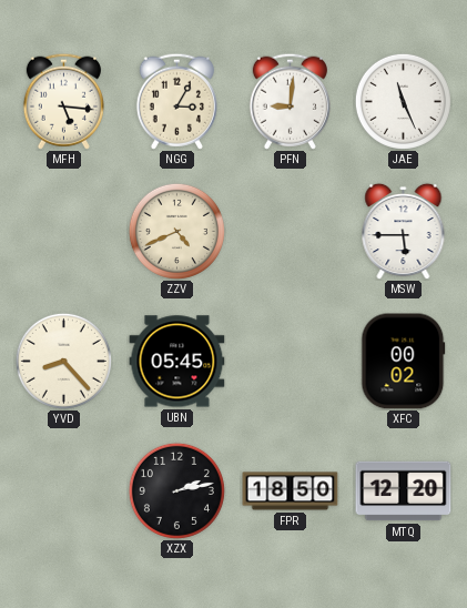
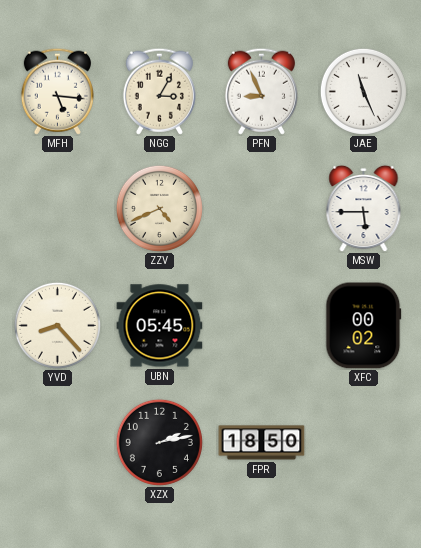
PFN: 9:01 -> 8:56 (261, 91)
MTQ: 12:20 -> none (404, 492)
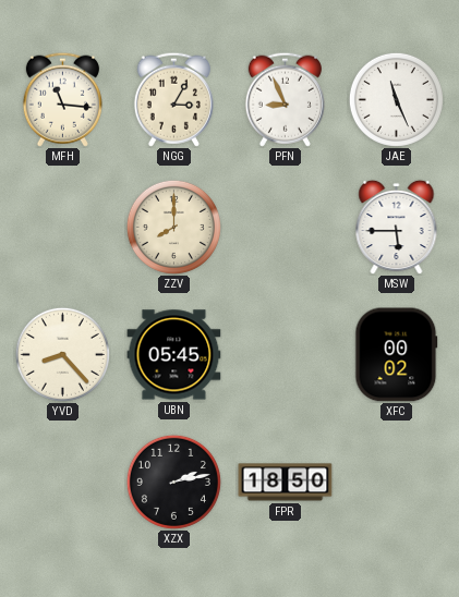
MFH: 5:16 -> 11:16 (62, 99)
ZZV: 4:41 -> 8:00 (173, 227)
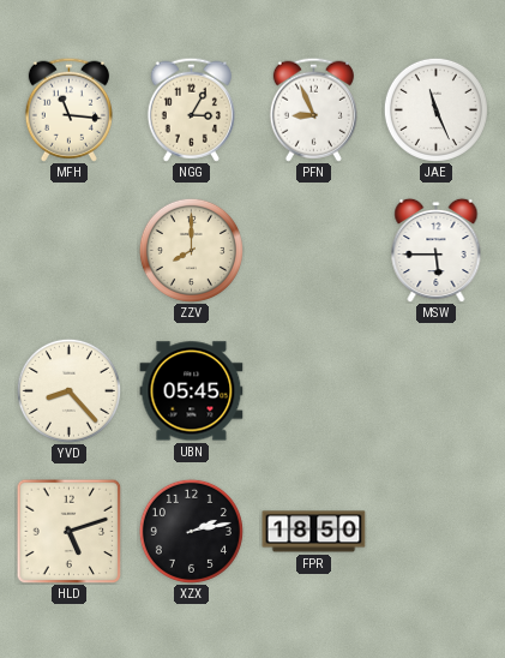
XFC: 00:02 -> none (397, 355)
HLD: none -> 5:12 (68, 531)
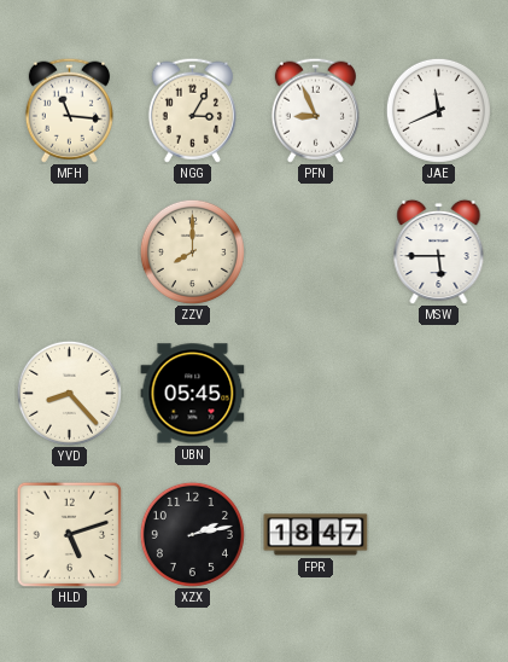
JAE: 11:26 -> 11:41 (438, 110)
FPR: 18:50 -> 18:47 (316, 535)
